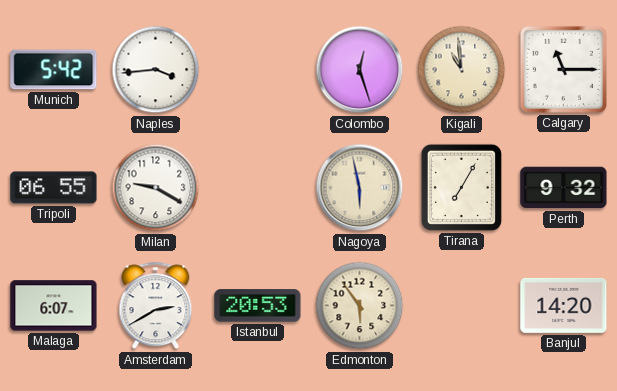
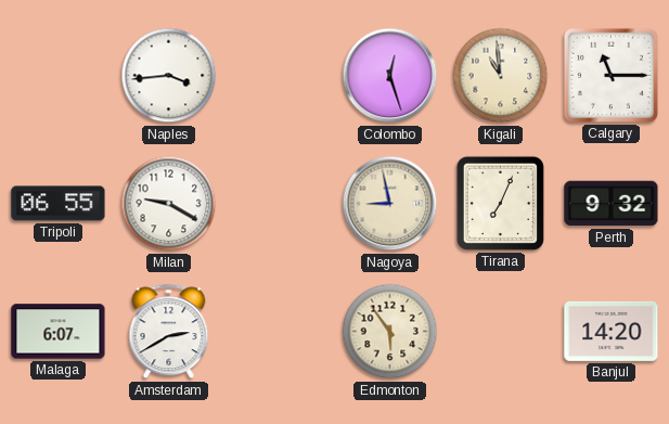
Munich: 5:42 -> none (54, 70)
Nagoya: 5:58 -> 8:58 (390, 204)
Tirana: 7:05 -> 7:04 (500, 203)
Istanbul: 20:53 -> none (258, 306)
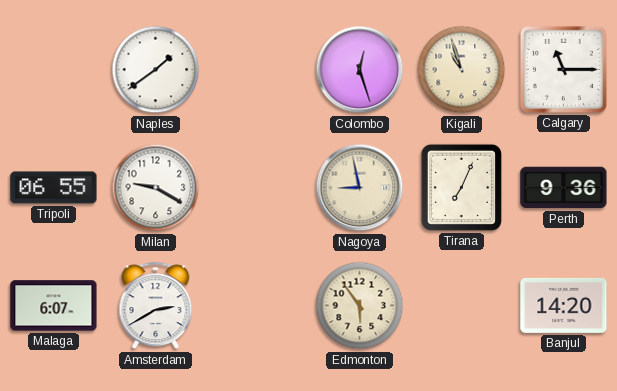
Naples: 3:44 -> 1:39 (156, 70)
Kigali: 10:59 -> 10:57 (462, 70)
Perth: 9:32 -> 9:36 (564, 188)
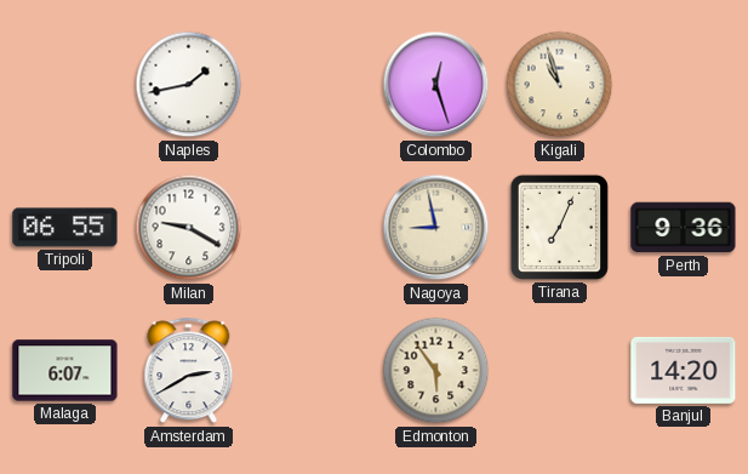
Naples: 1:39 -> 1:43 (189, 85)
Calgary: 11:15 -> none (563, 69)
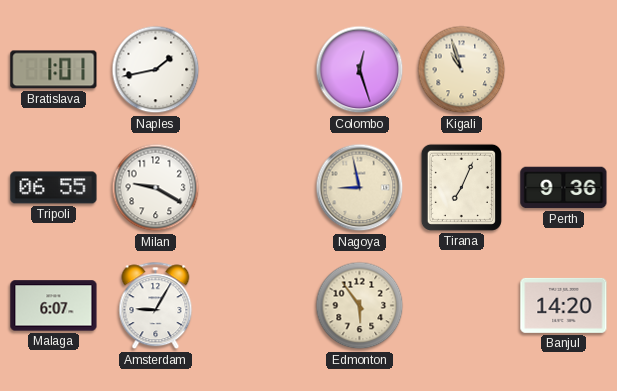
Bratislava: none -> 1:01 (54, 70)
Amsterdam: 2:40 -> 9:05 (156, 306)
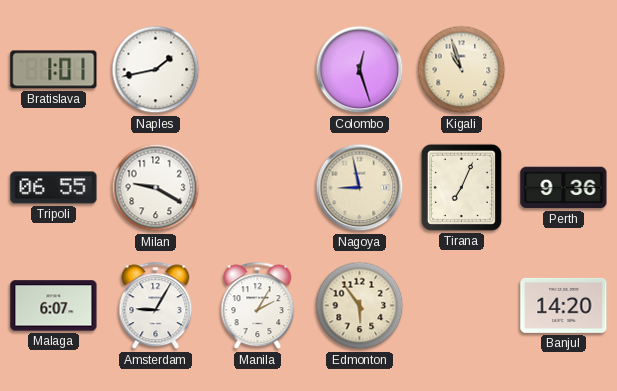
Manila: none -> 2:05 (258, 306)
